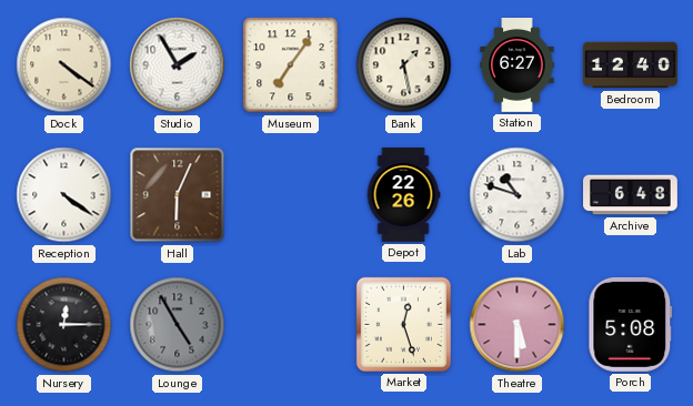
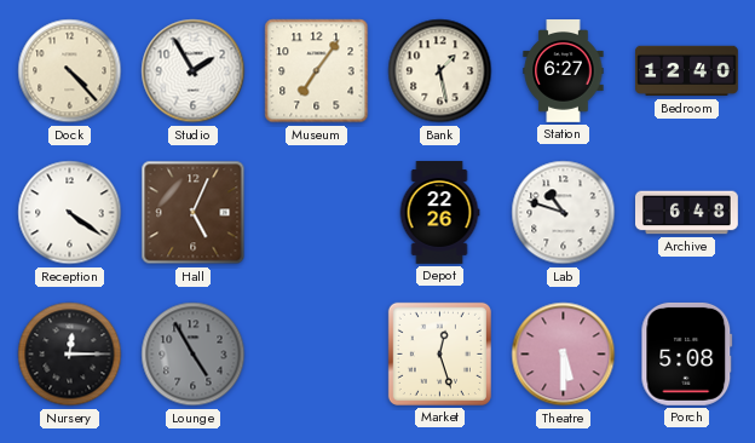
Dock: 4:21 -> 4:23 (70, 71)
Hall: 6:04 -> 5:04 (194, 213)
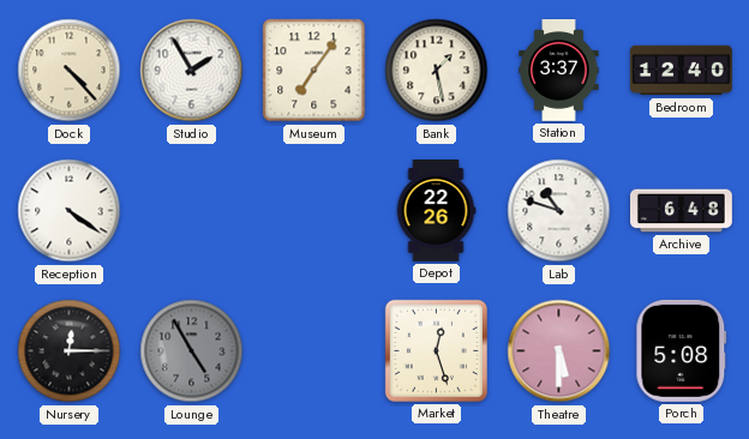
Station: 6:27 -> 3:37 (559, 71)
Hall: 5:04 -> none (194, 213)
